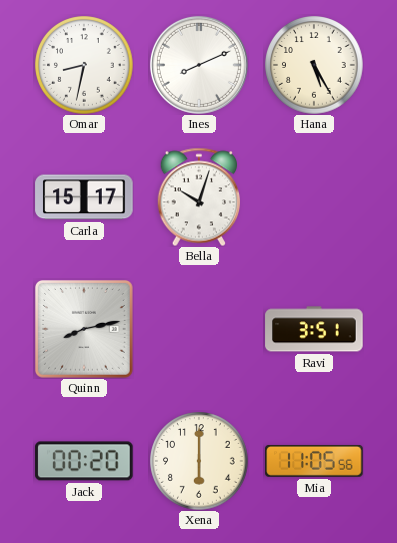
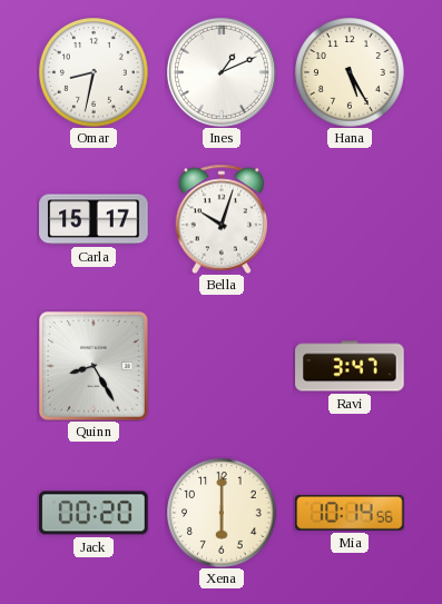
Ines: 8:11 -> 1:11 (222, 72)
Quinn: 8:13 -> 8:25 (95, 367)
Ravi: 3:51 -> 3:47 (350, 366)
Mia: 11:05 -> 10:14 (350, 513)
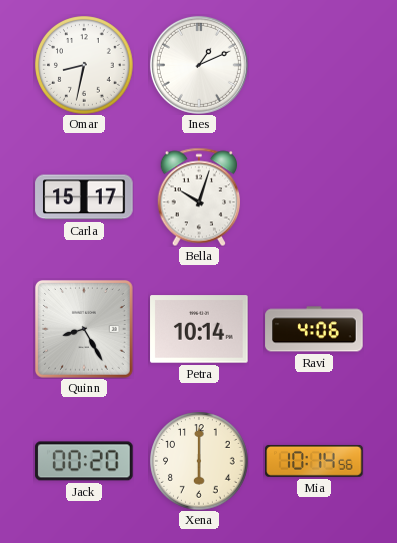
Hana: 5:25 -> none (350, 72)
Petra: none -> 10:14 (199, 329)
Ravi: 3:47 -> 4:06 (314, 329)
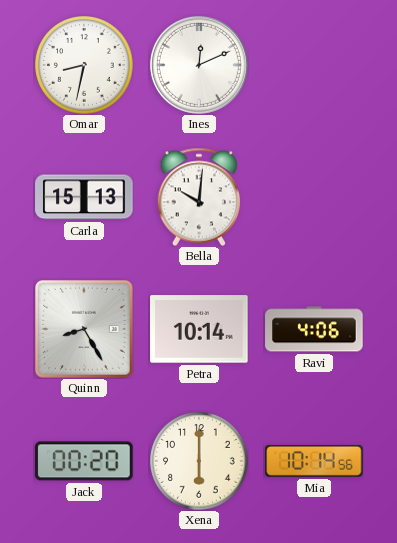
Ines: 1:11 -> 12:11 (199, 65)
Carla: 15:17 -> 15:13 (84, 197)
Bella: 10:03 -> 10:01 (198, 197)
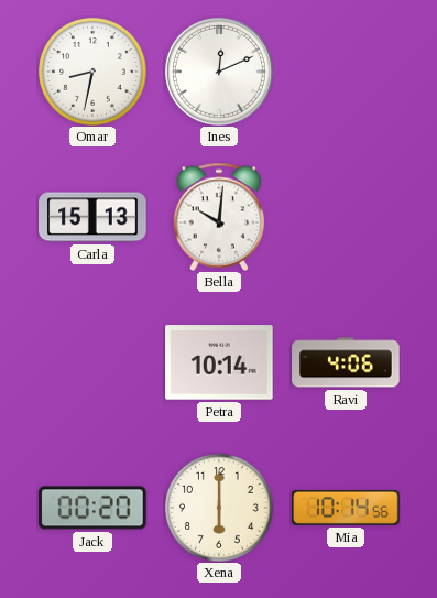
Quinn: 8:25 -> none (85, 330)
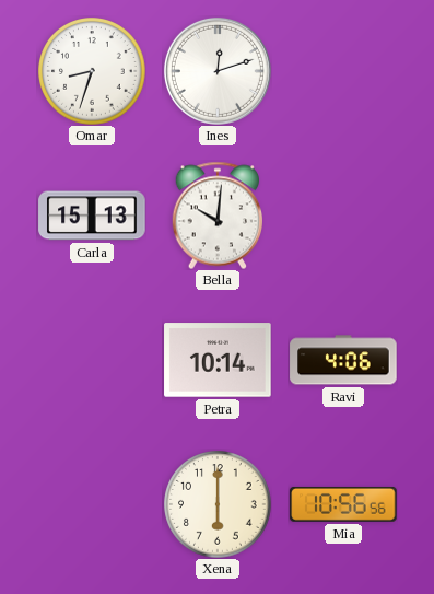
Omar: 8:32 -> 8:33 (92, 71)
Ines: 12:11 -> 12:12 (218, 71)
Jack: 00:20 -> none (92, 508)
Mia: 10:14 -> 10:56 (343, 504)
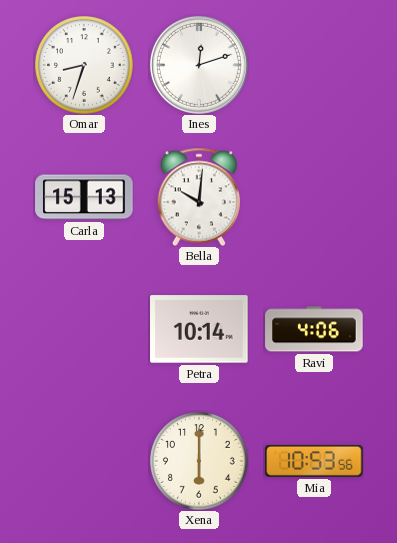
Mia: 10:56 -> 10:53 (314, 461)
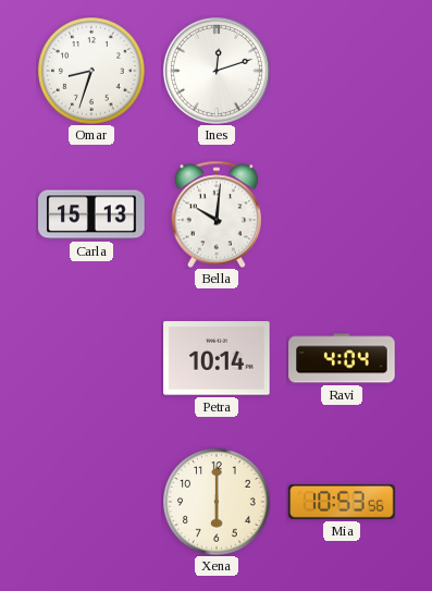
Ravi: 4:06 -> 4:04 (342, 358)
